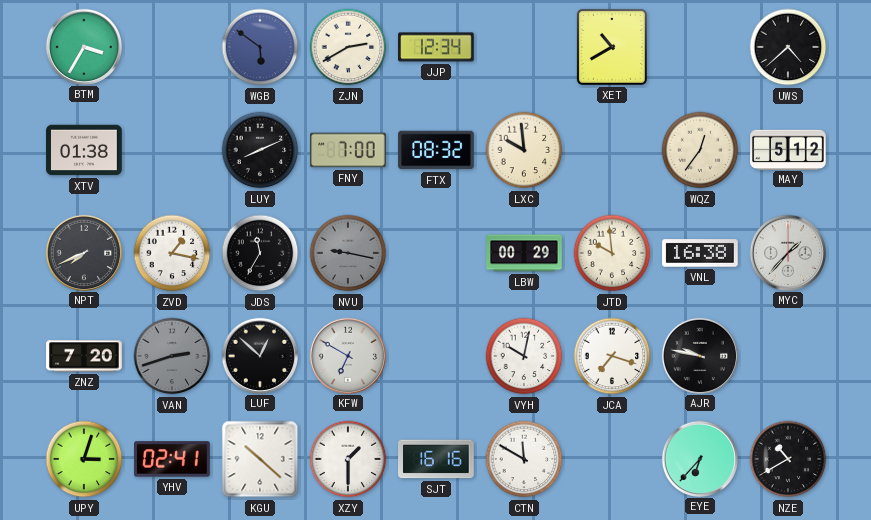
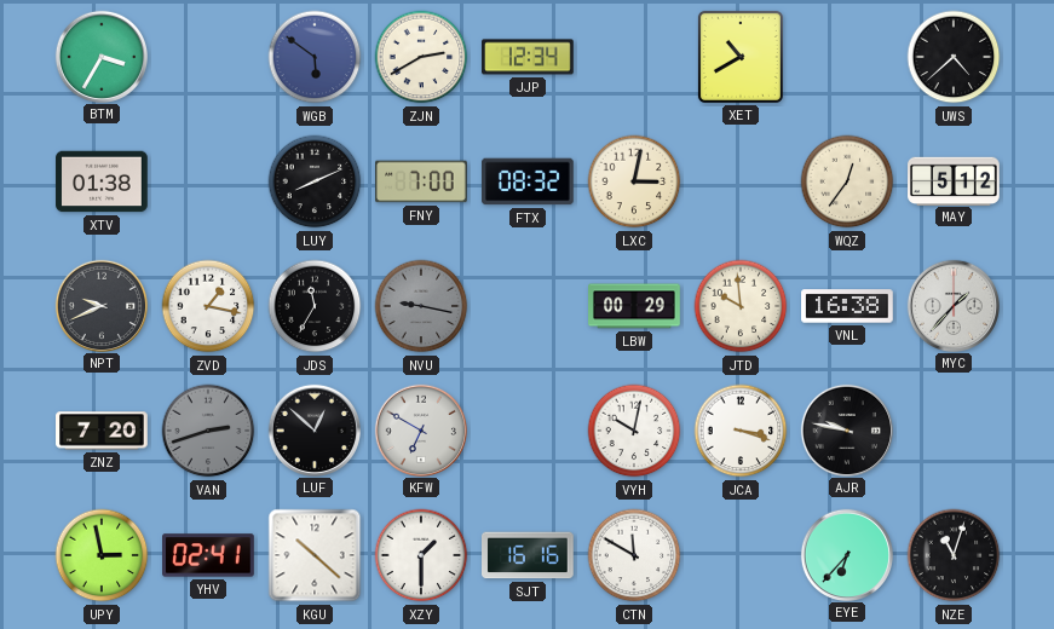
LXC: 9:59 -> 3:02 (634, 181)
NPT: 7:41 -> 9:41 (100, 305)
JCA: 7:18 -> 3:18 (741, 431)
UPY: 3:03 -> 2:58 (102, 555)
NZE: 10:40 -> 11:03 (954, 555)
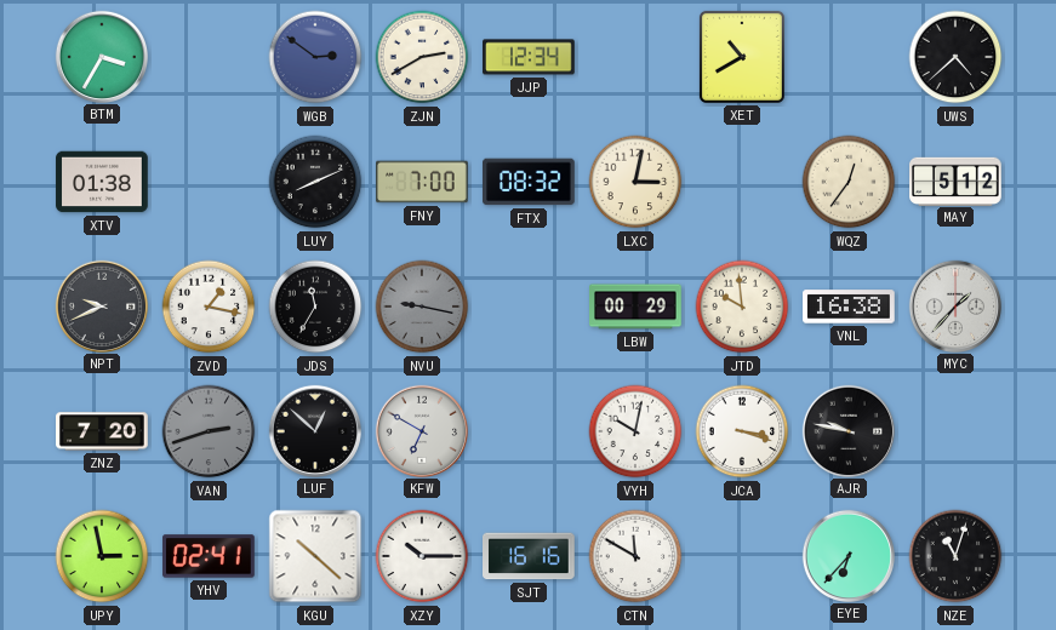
WGB: 5:51 -> 2:51 (315, 57)
XZY: 1:30 -> 10:15 (422, 556)
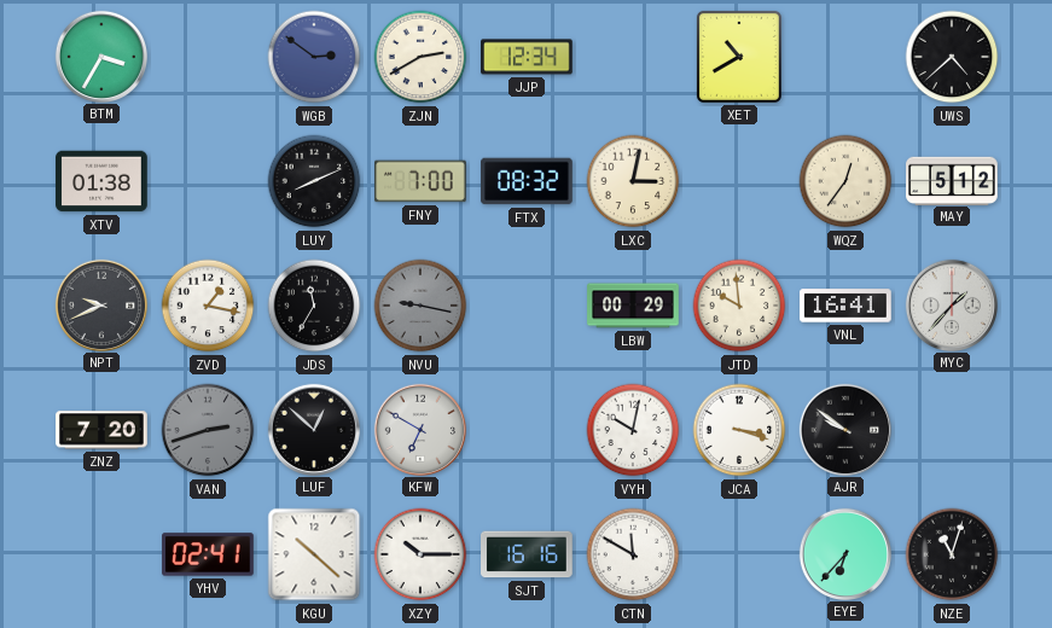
VNL: 16:38 -> 16:41 (845, 306)
AJR: 9:47 -> 9:51 (844, 429)
UPY: 2:58 -> none (102, 556)
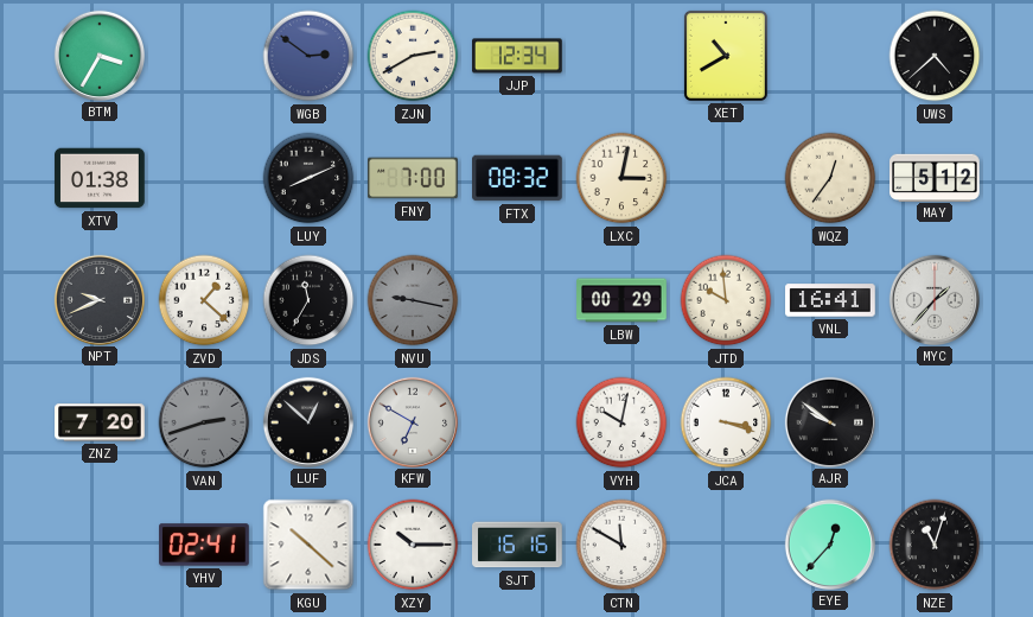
ZVD: 1:17 -> 1:22 (204, 300)
EYE: 6:37 -> 12:37 (829, 543)
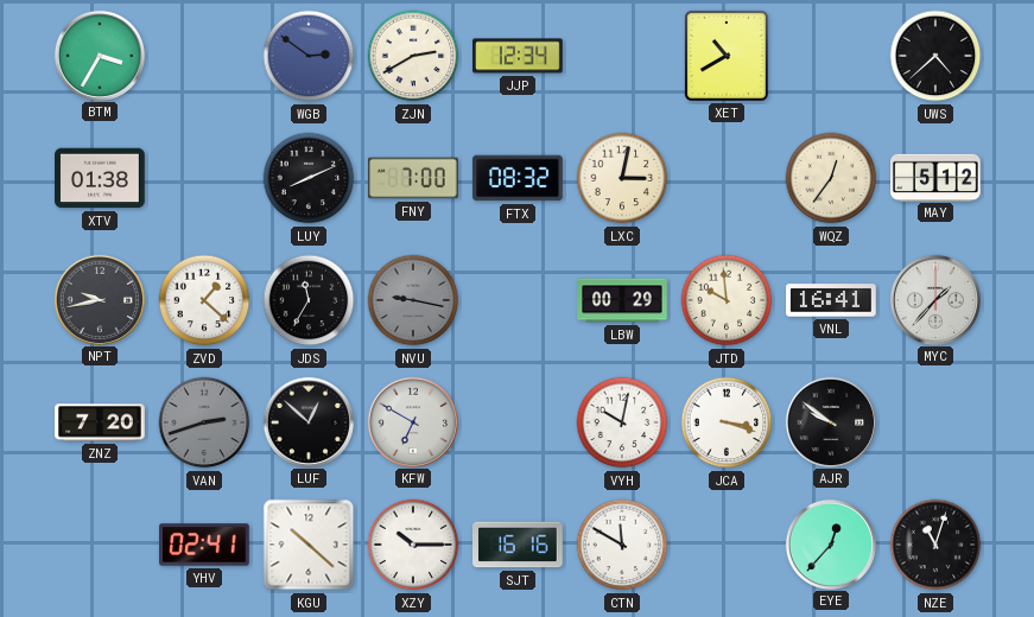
NPT: 9:41 -> 9:43 (99, 299)
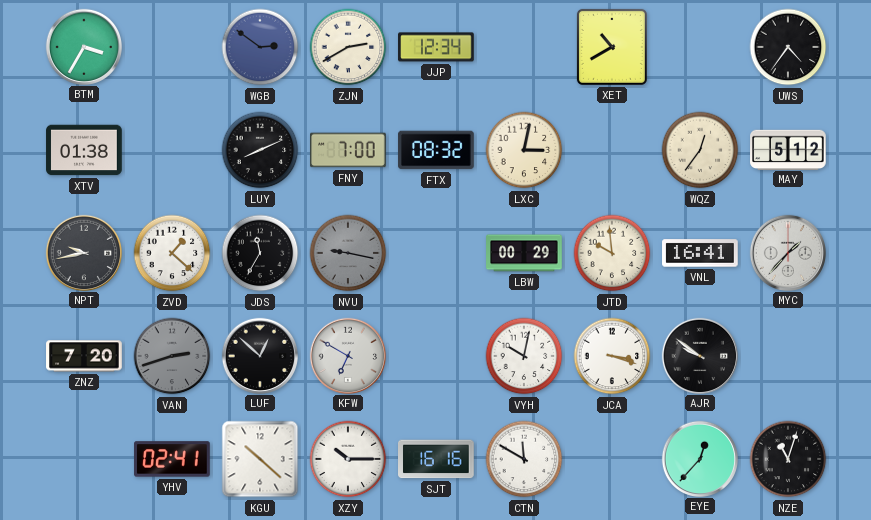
UWS: 4:38 -> 4:36 (788, 47)
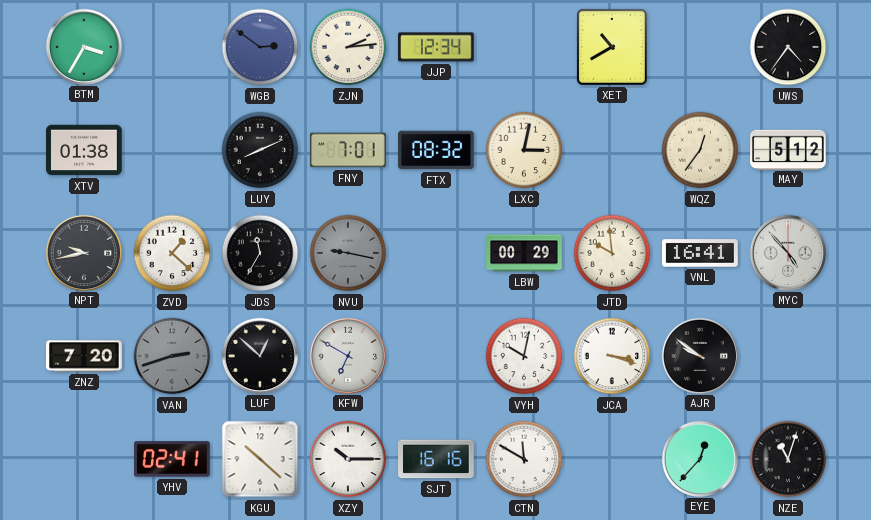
ZJN: 2:40 -> 2:14 (348, 47)
FNY: 7:00 -> 7:01 (348, 150)
MYC: 1:37 -> 4:53 (787, 252)
